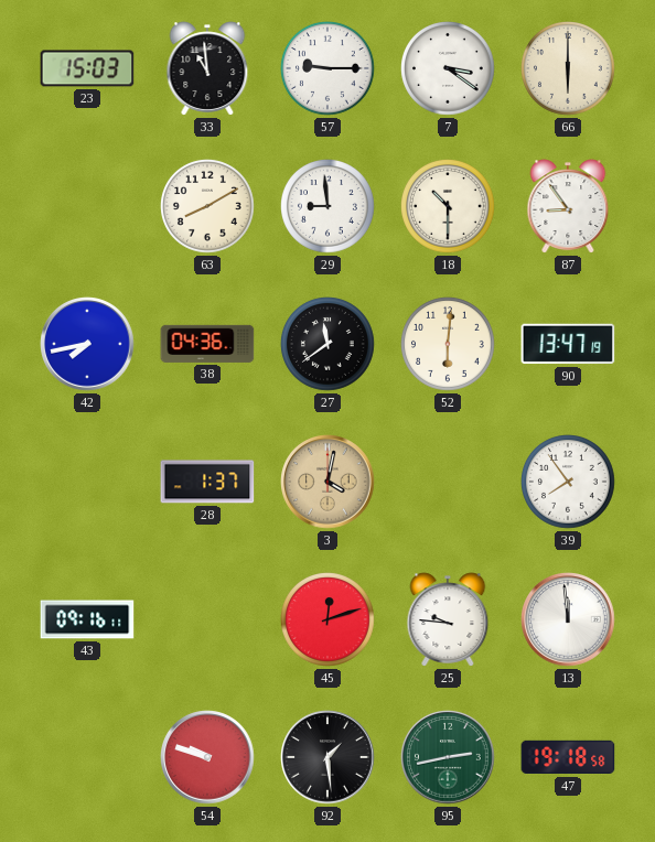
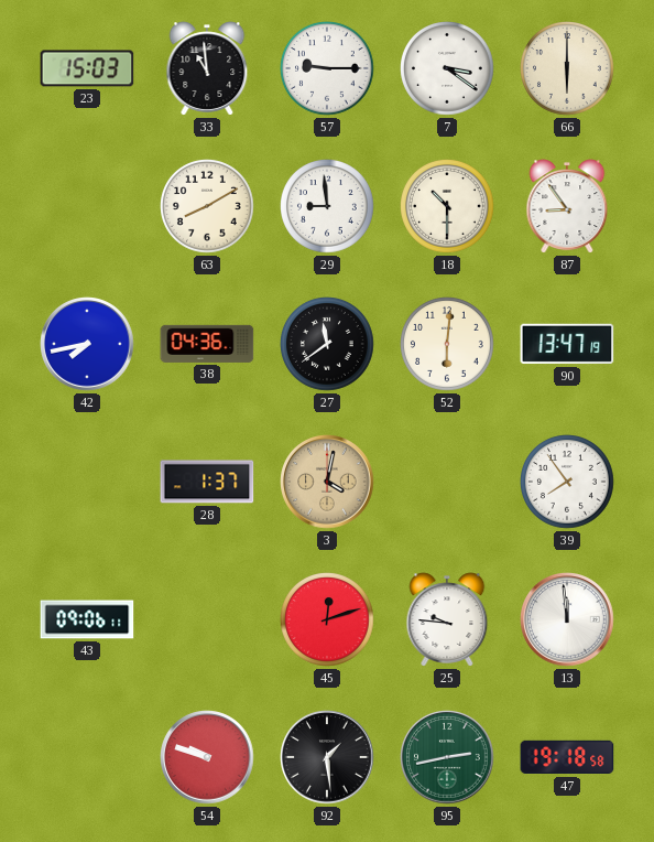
43: 09:16 -> 09:06 (87, 619)
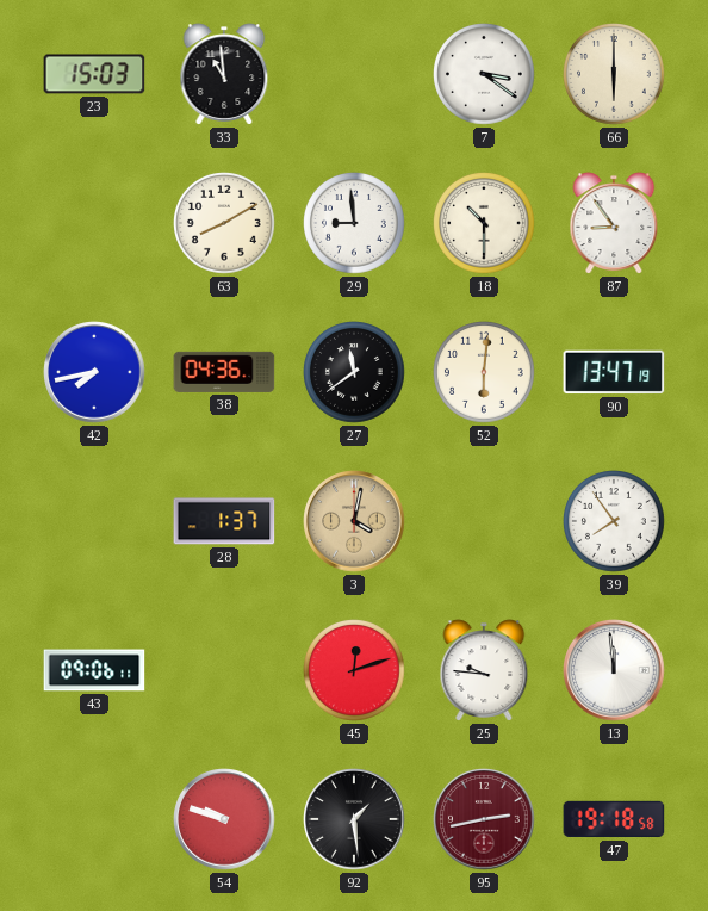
57: 9:15 -> none (328, 69)
95 dial: green -> burgundy (484, 819)
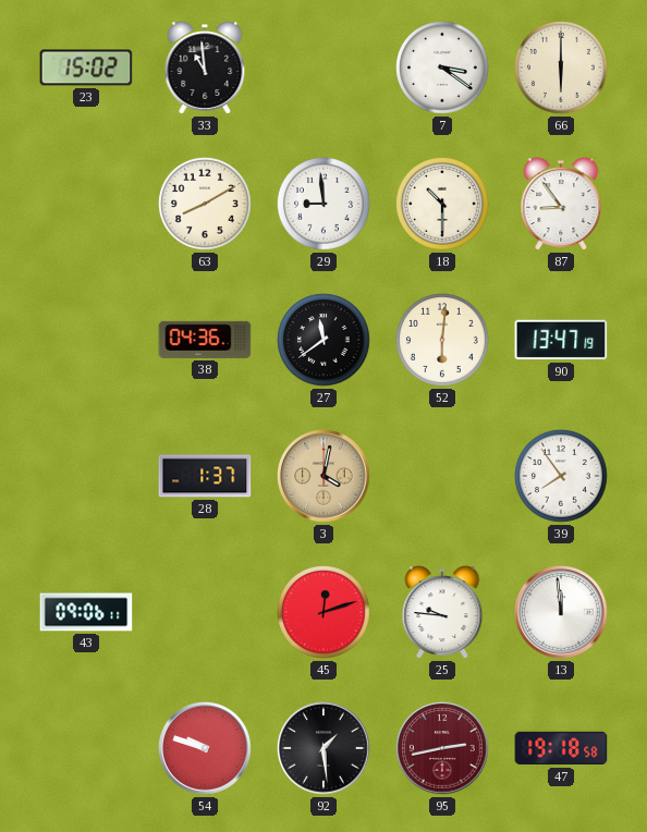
23: 15:03 -> 15:02 (86, 68)
42: 7:43 -> none (94, 372)
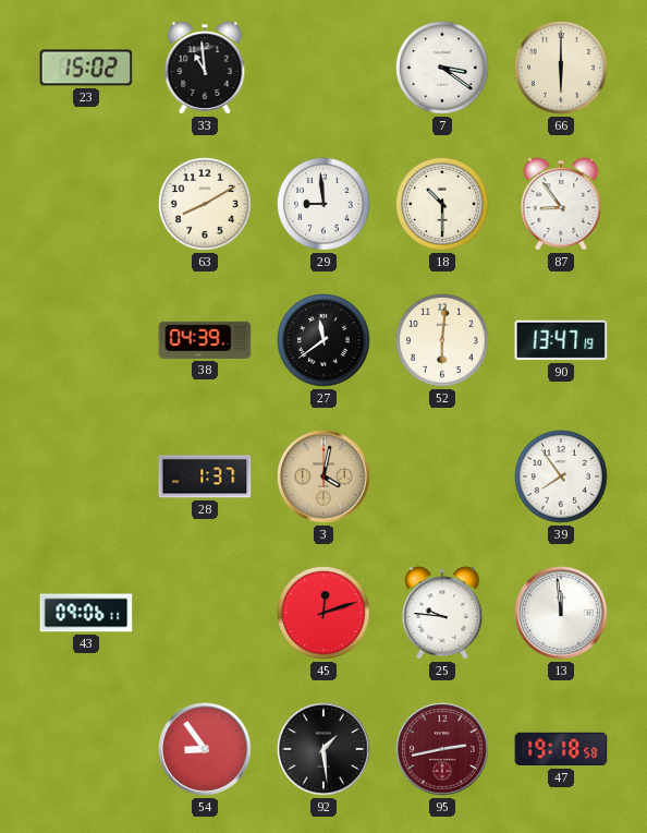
38: 04:36 -> 04:39 (205, 340)
54: 9:48 -> 8:54 (205, 749)
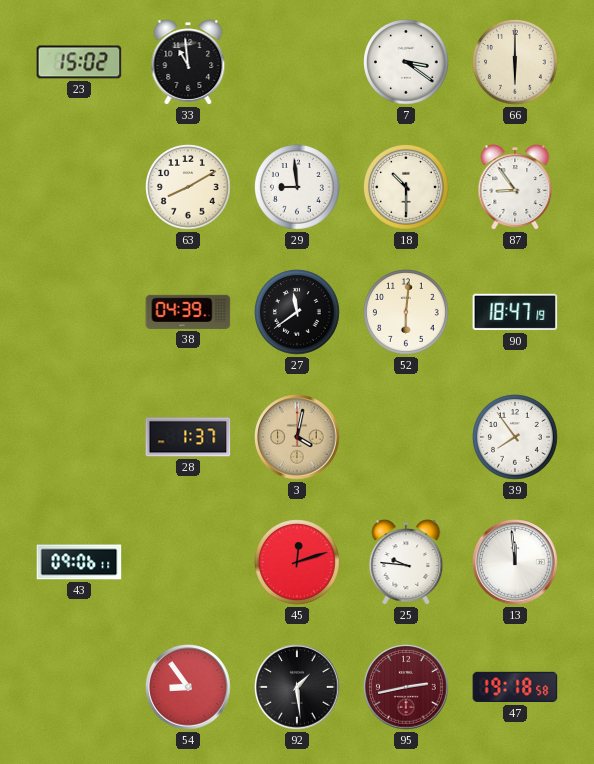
90: 13:47 -> 18:47 (515, 312)
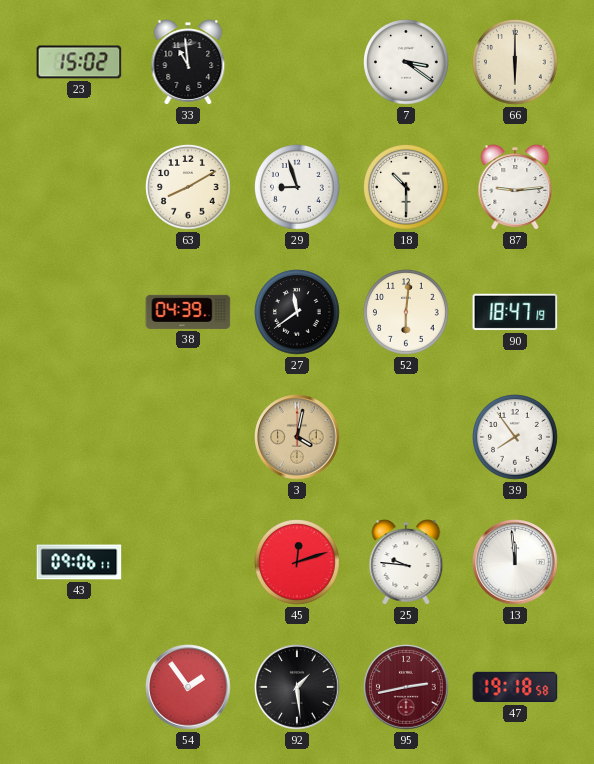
29: 8:59 -> 8:57 (298, 188)
87: 8:54 -> 9:14 (515, 187)
28: 1:37 -> none (188, 437)
54: 8:54 -> 1:54 (188, 687)
